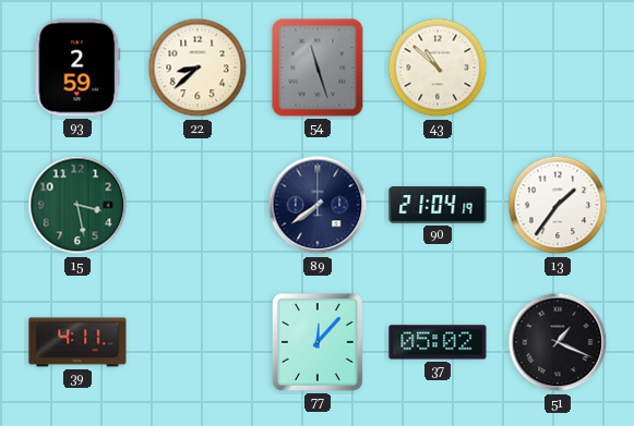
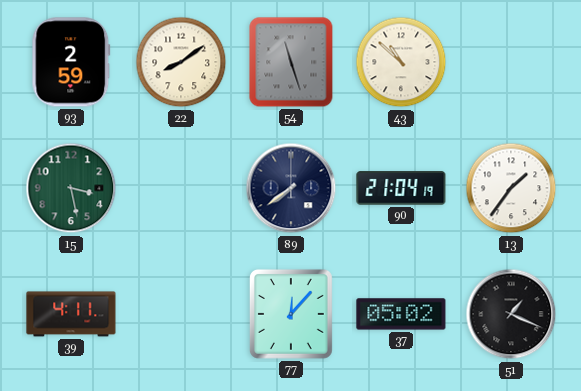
22: 8:38 -> 8:09 (181, 62)
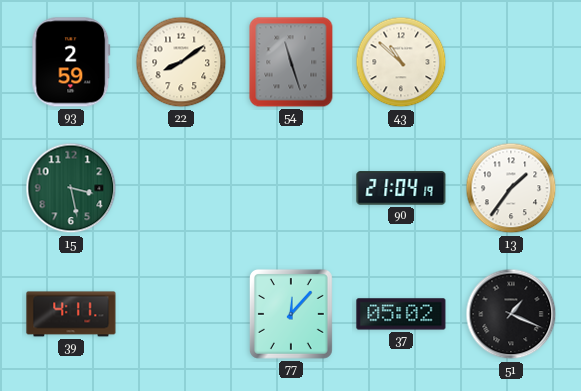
89: 7:39 -> none (291, 188)
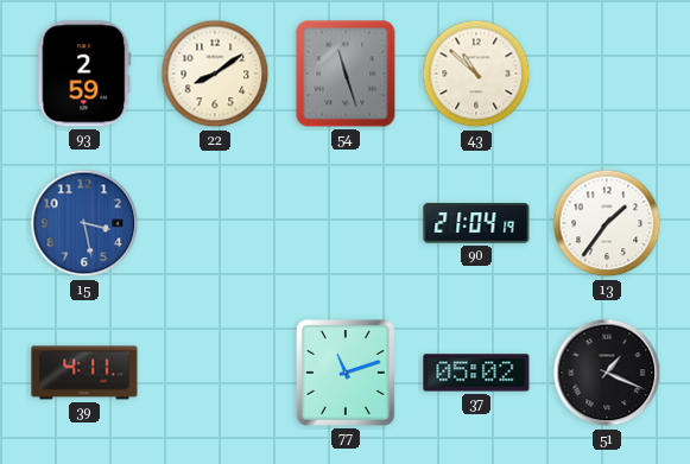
15 dial: green -> blue (84, 223)
77: 12:07 -> 11:12 (346, 373)
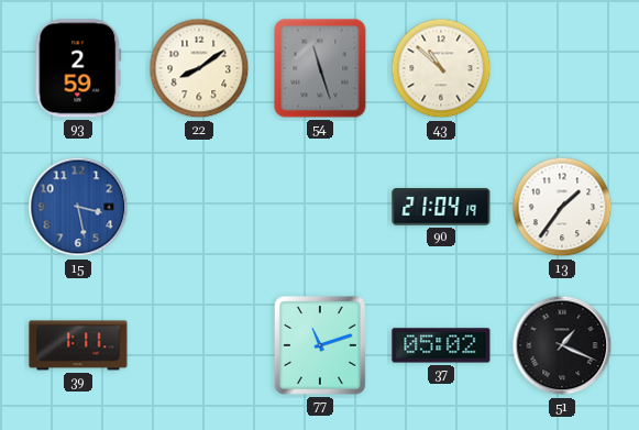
39: 4:11 -> 1:11 (78, 345)
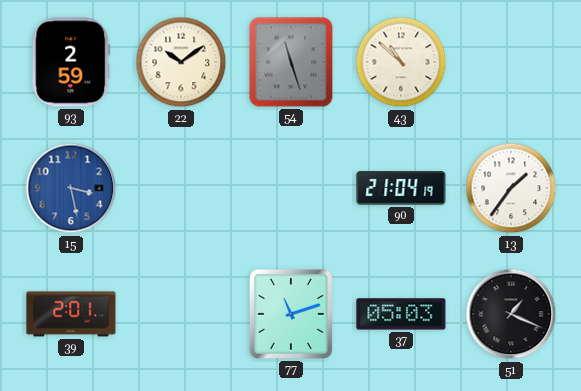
22: 8:09 -> 10:09 (181, 62)
39: 1:11 -> 2:01 (71, 314)
37: 05:02 -> 05:03 (401, 314)
